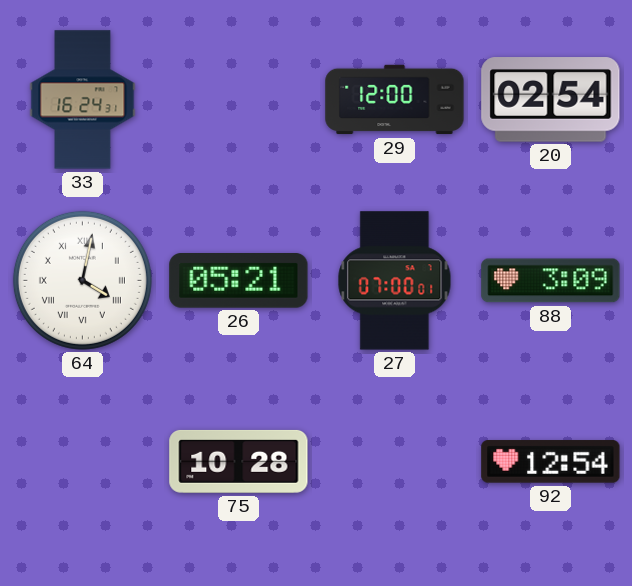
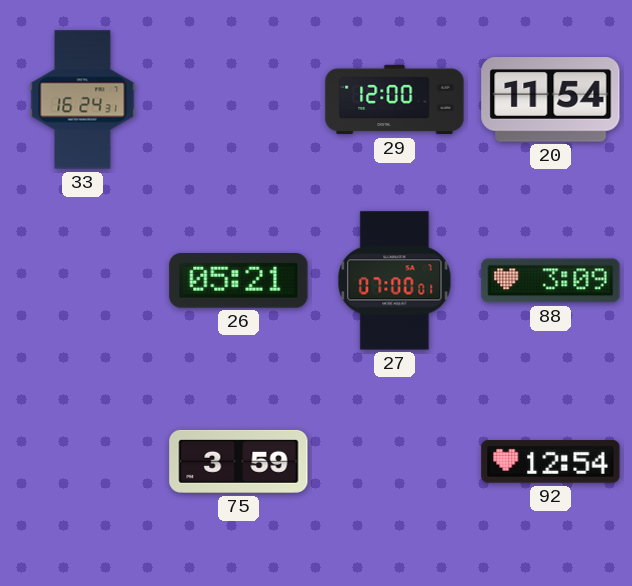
20: 02:54 -> 11:54 (551, 100)
64: 4:02 -> none (82, 280)
75: 10:28 -> 3:59 (239, 461)
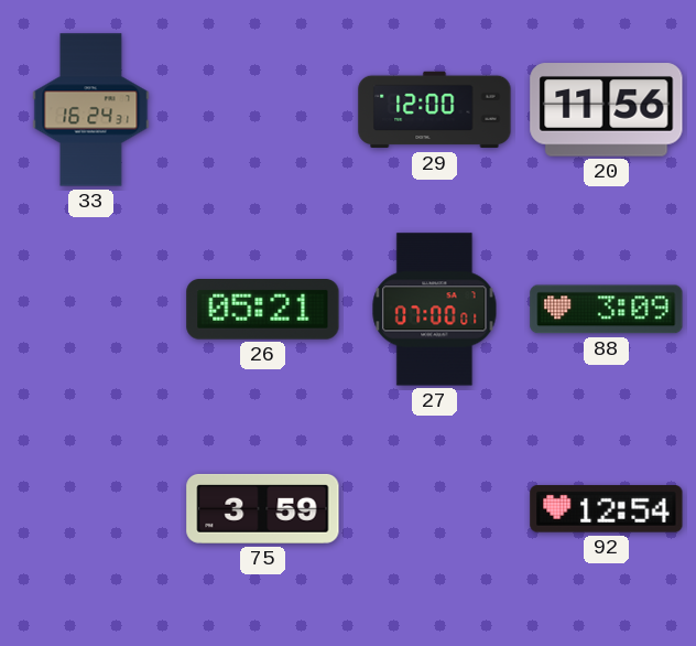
20: 11:54 -> 11:56 (607, 110)
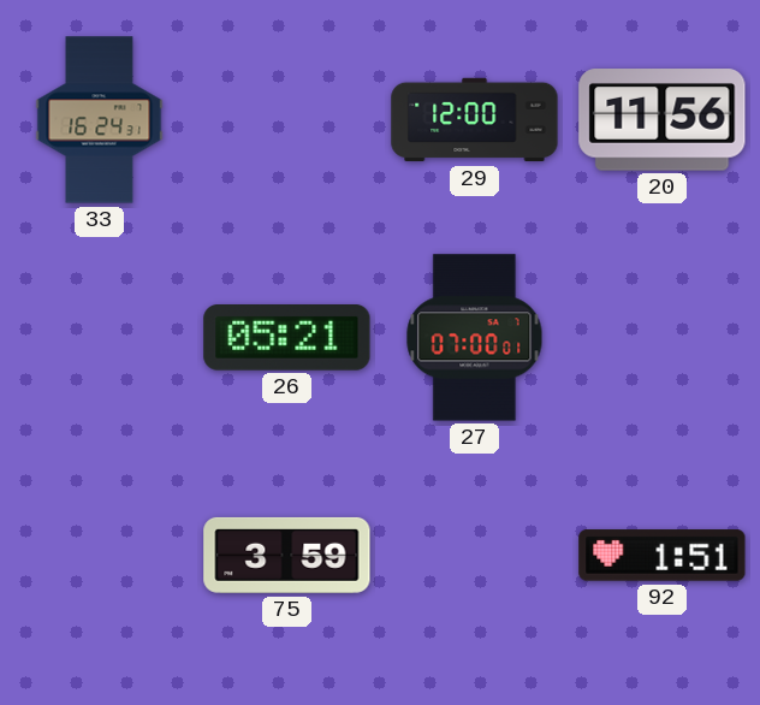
88: 3:09 -> none (607, 310)
92: 12:54 -> 1:51 (663, 556)
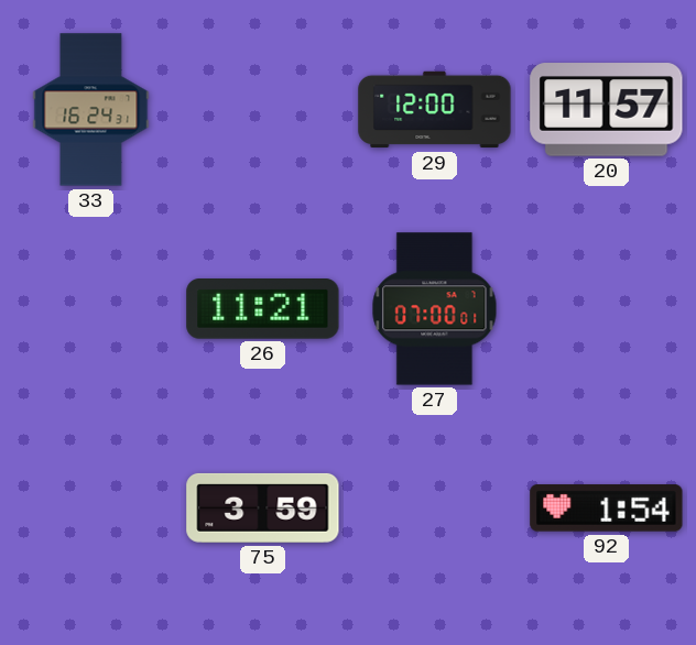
20: 11:56 -> 11:57 (607, 110)
26: 05:21 -> 11:21 (263, 309)
92: 1:51 -> 1:54 (607, 509)
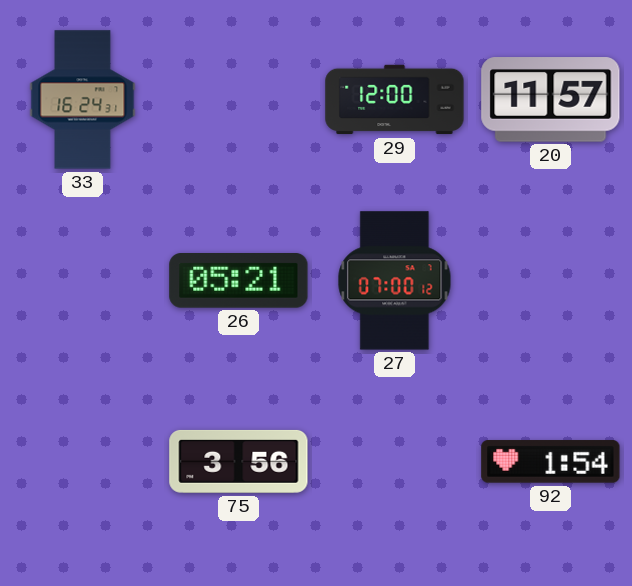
26: 11:21 -> 05:21 (239, 281)
27: 07:00:01 -> 07:00:12 (395, 281)
75: 3:59 -> 3:56 (239, 461)
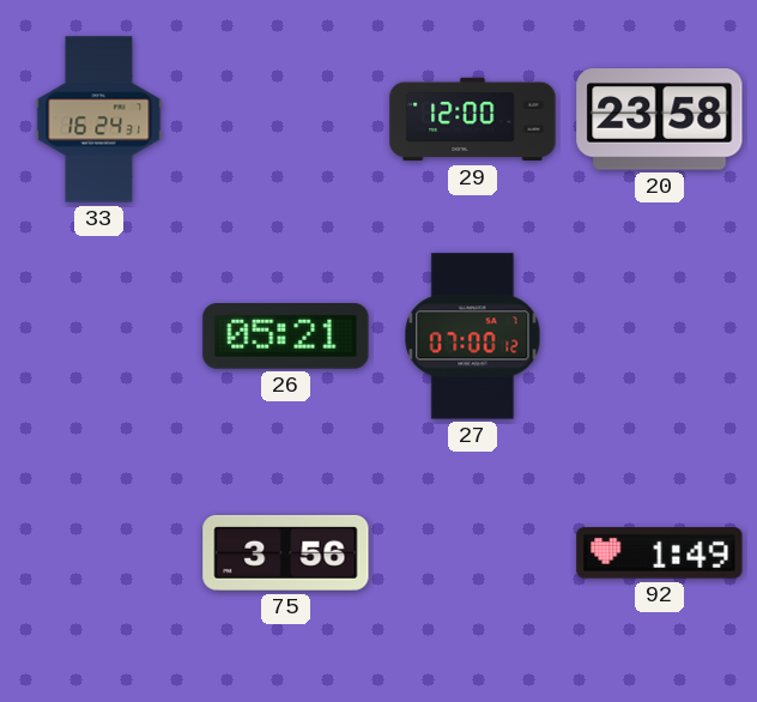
20: 11:57 -> 23:58 (660, 120)
92: 1:54 -> 1:49 (660, 553)
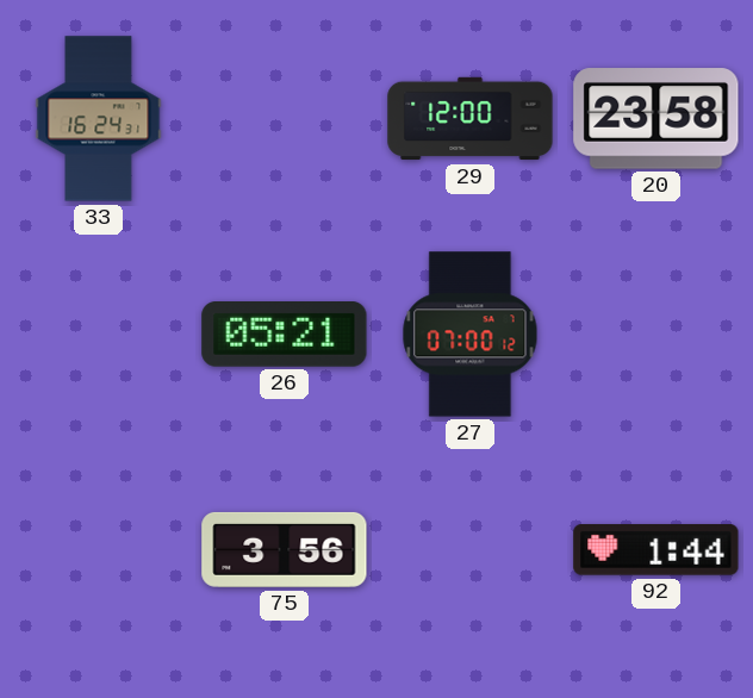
92: 1:49 -> 1:44 (656, 550)
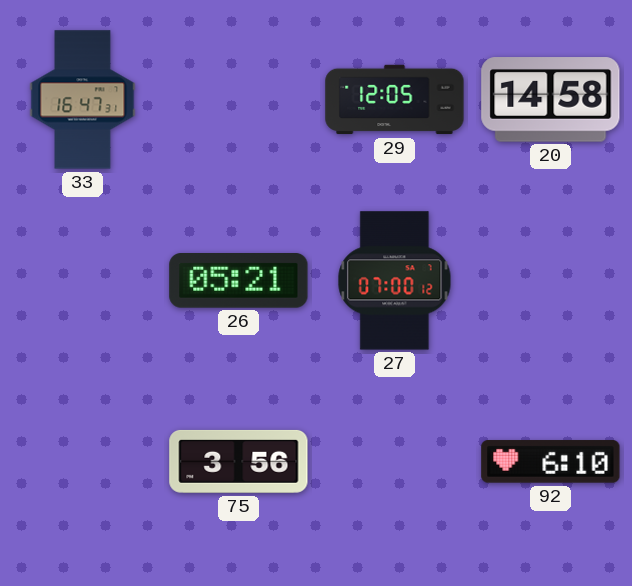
33: 16:24 -> 16:47 (83, 100)
29: 12:00 -> 12:05 (395, 100)
20: 23:58 -> 14:58 (551, 100)
92: 1:44 -> 6:10 (551, 462)
